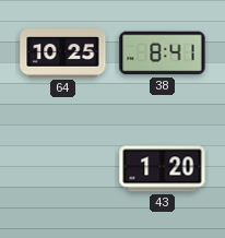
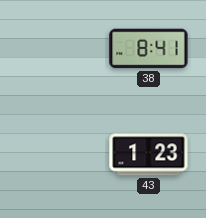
64: 10:25 -> none (63, 53)
43: 1:20 -> 1:23 (149, 155)
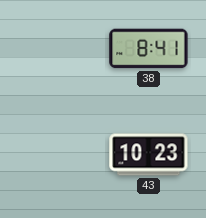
43: 1:23 -> 10:23 (149, 155)
